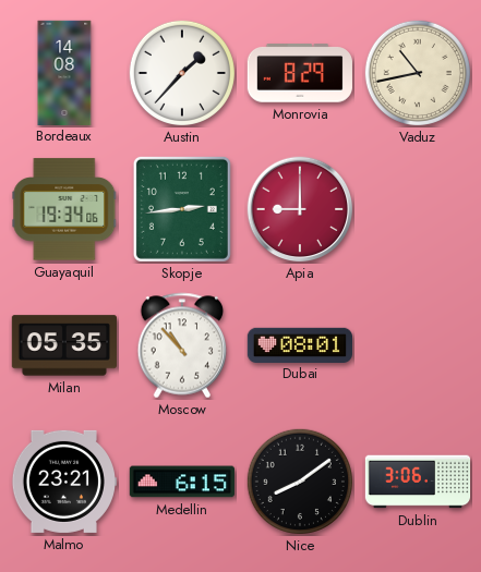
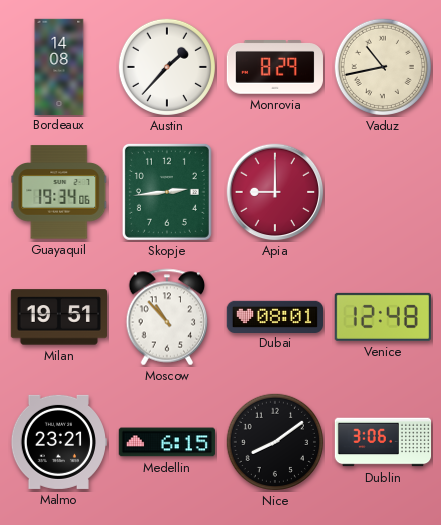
Milan: 05:35 -> 19:51 (58, 317)
Venice: none -> 12:48 (383, 317)
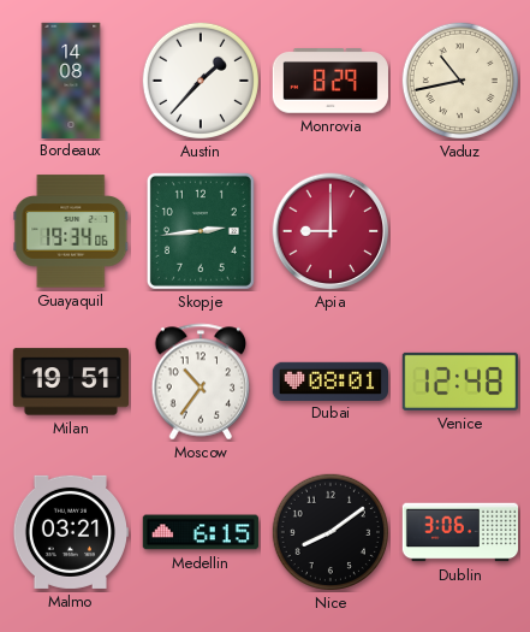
Moscow: 10:53 -> 10:36 (201, 382)
Malmo: 23:21 -> 03:21 (70, 532)
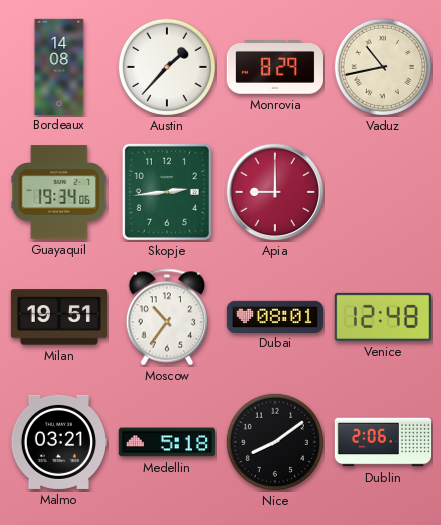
Medellin: 6:15 -> 5:18 (167, 442)
Dublin: 3:06 -> 2:06 (383, 442)
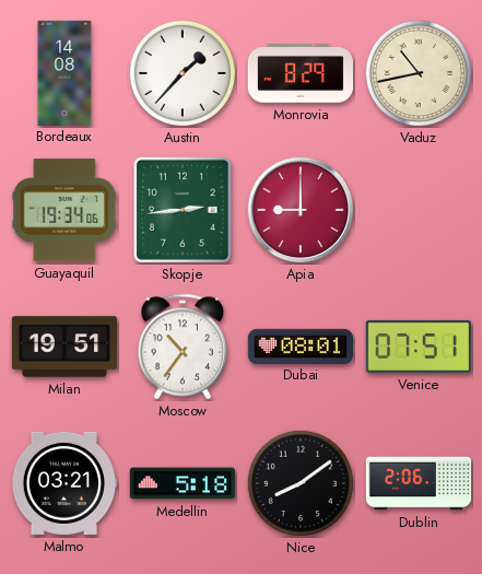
Venice: 12:48 -> 07:51 (419, 347)
